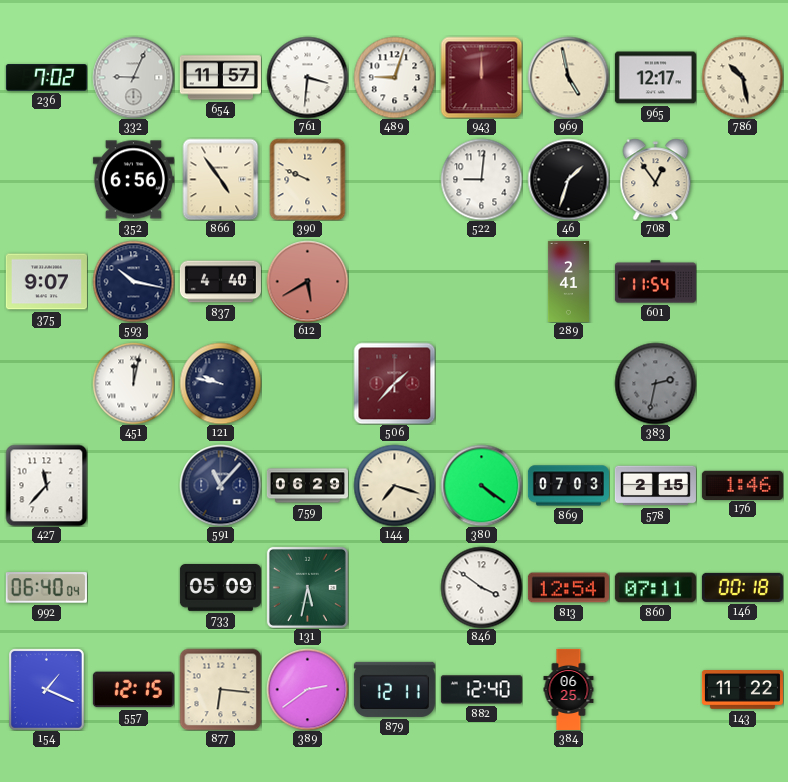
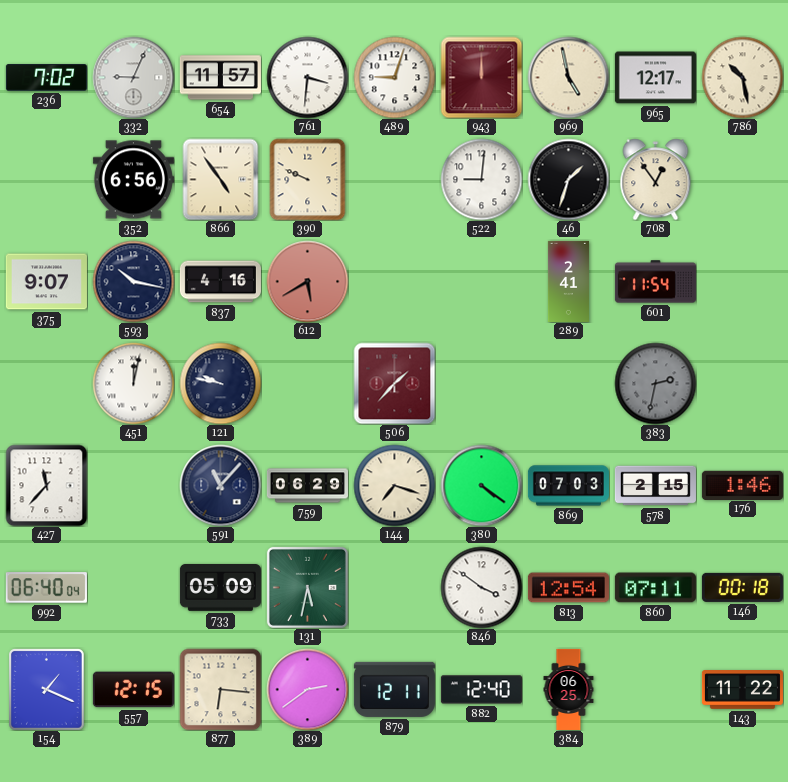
837: 4:40 -> 4:16 (220, 282)
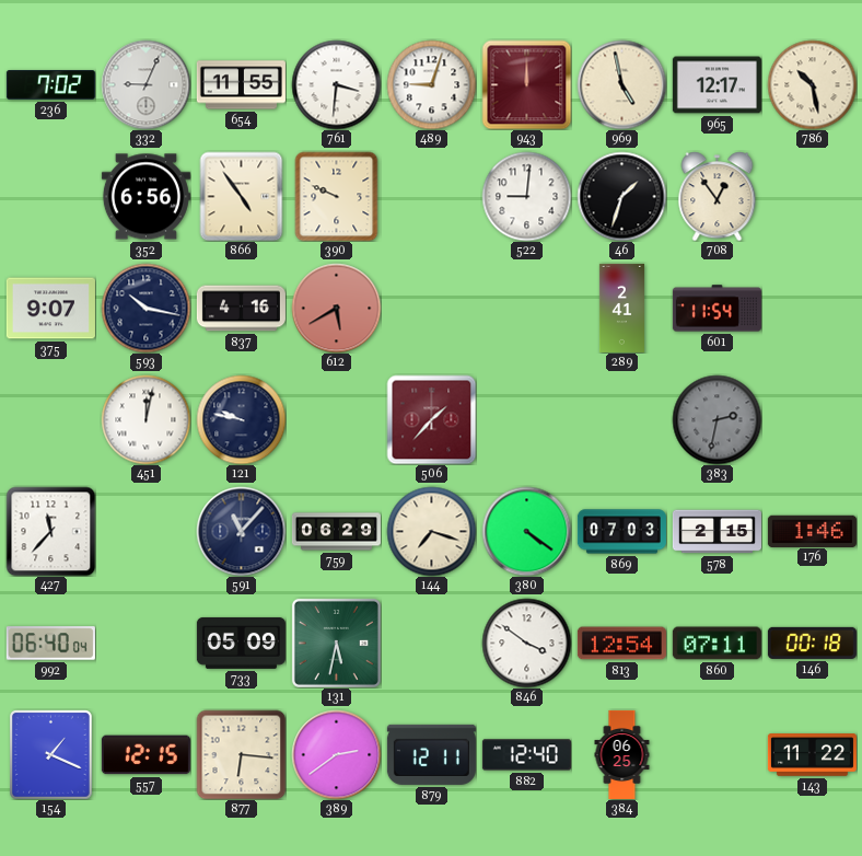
654: 11:57 -> 11:55 (241, 85)
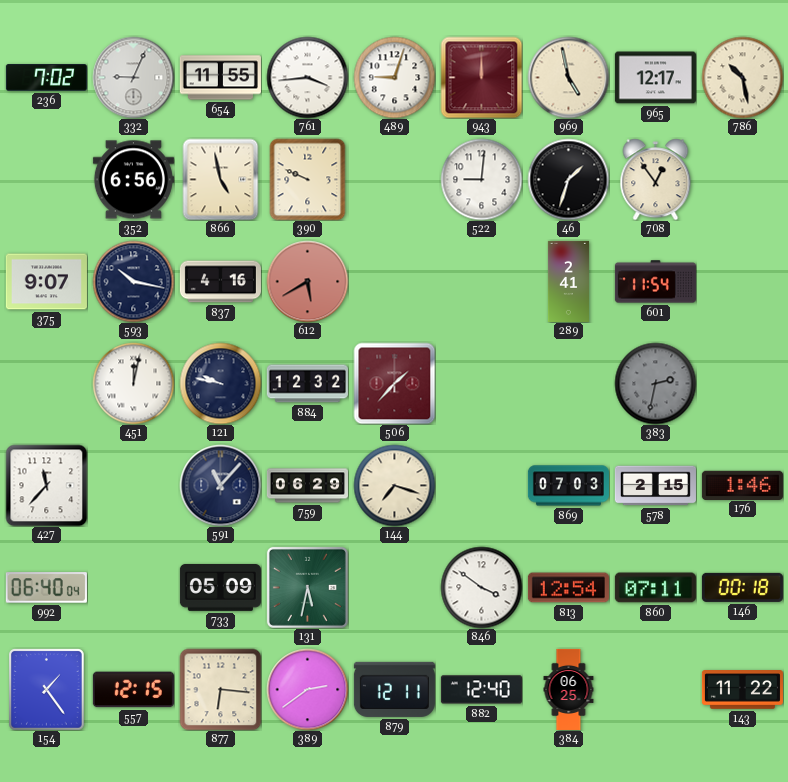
761: 3:31 -> 3:44 (307, 77)
866: 4:54 -> 4:58 (221, 179)
884: none -> 12:32 (307, 384)
380: 4:21 -> none (526, 531)
154: 1:19 -> 1:24 (47, 690)
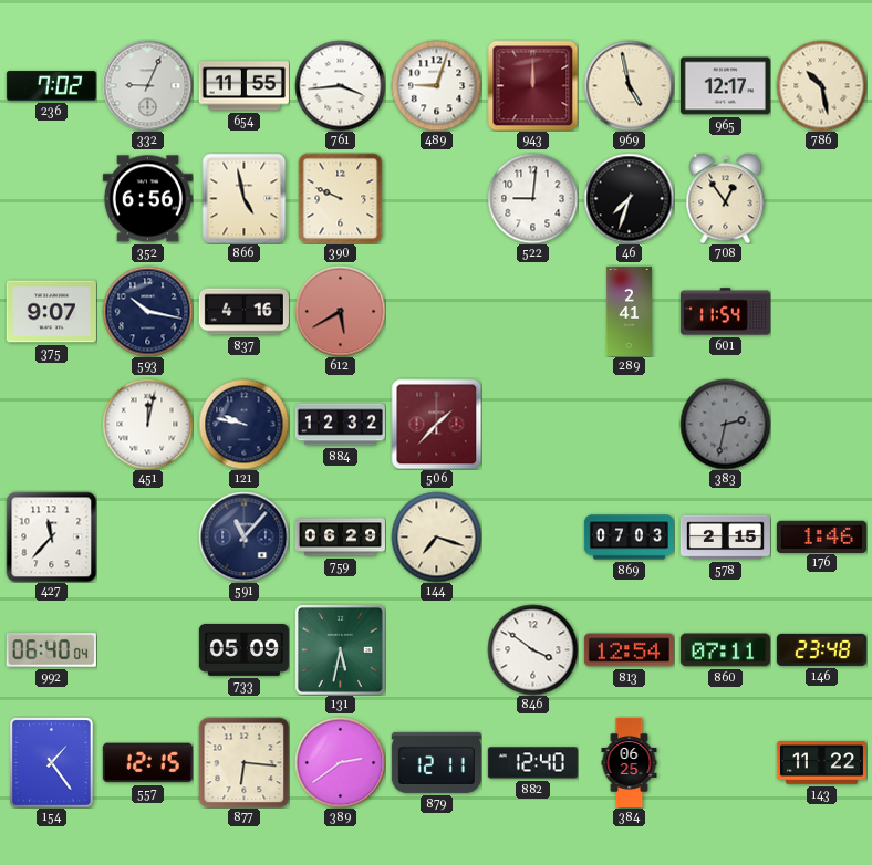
46: 1:33 -> 7:33 (629, 198)
146: 00:18 -> 23:48 (821, 649)
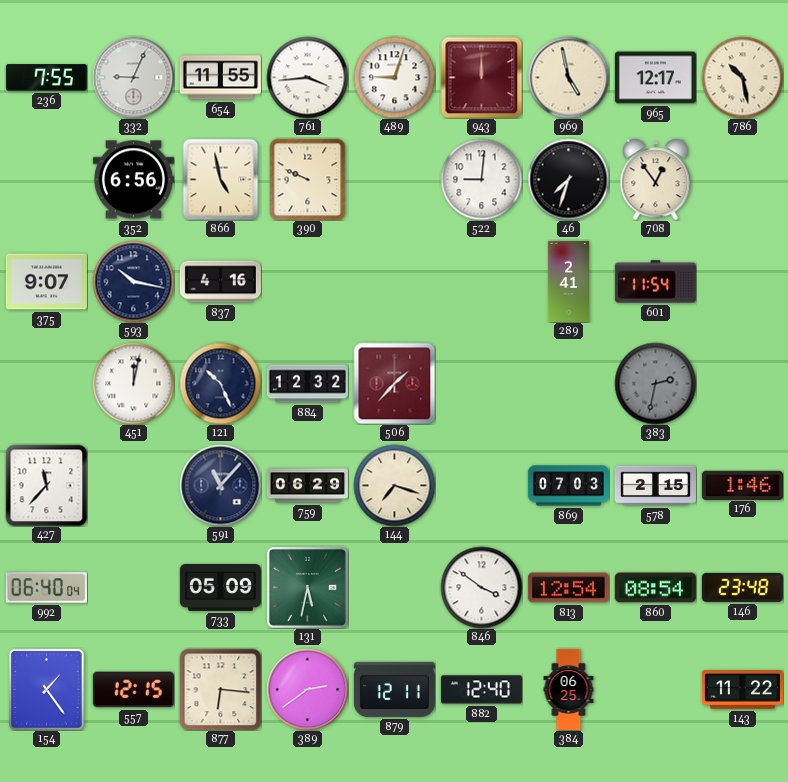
236: 7:02 -> 7:55 (46, 78)
612: 5:40 -> none (340, 311)
121: 9:47 -> 10:26 (220, 383)
860: 07:11 -> 08:54 (655, 588)
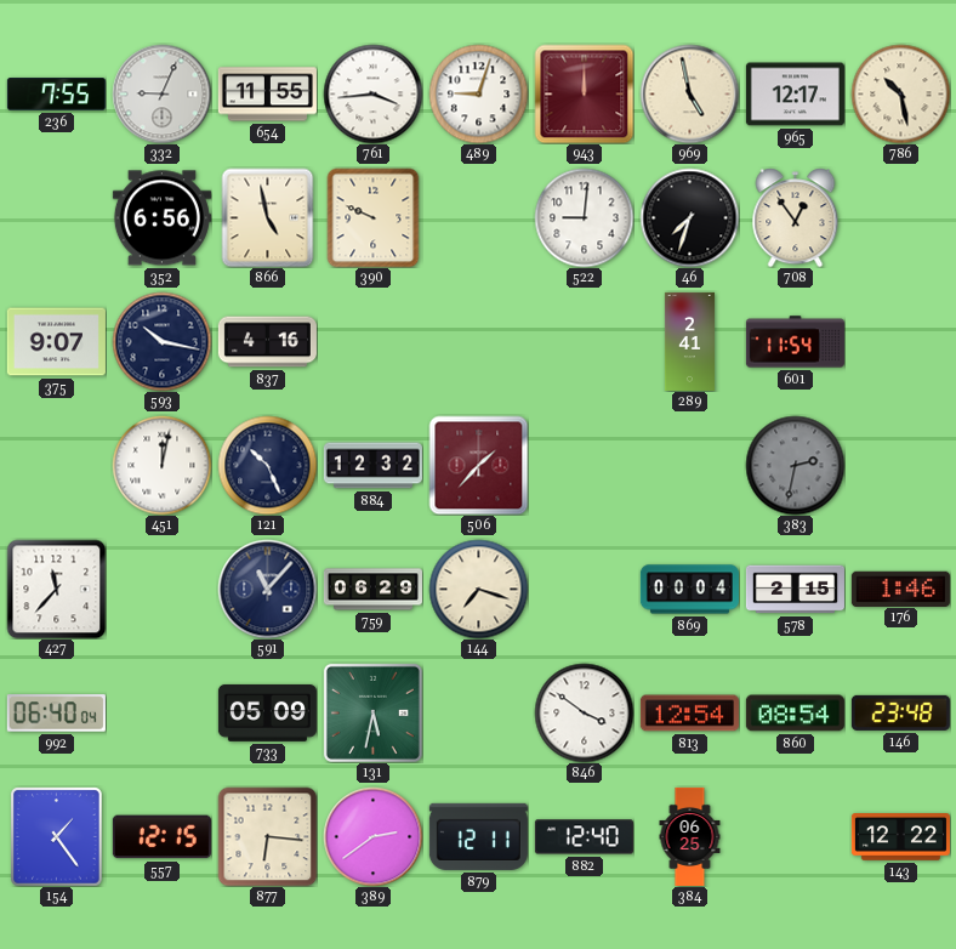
869: 07:03 -> 00:04 (689, 590)
143: 11:22 -> 12:22 (900, 837)
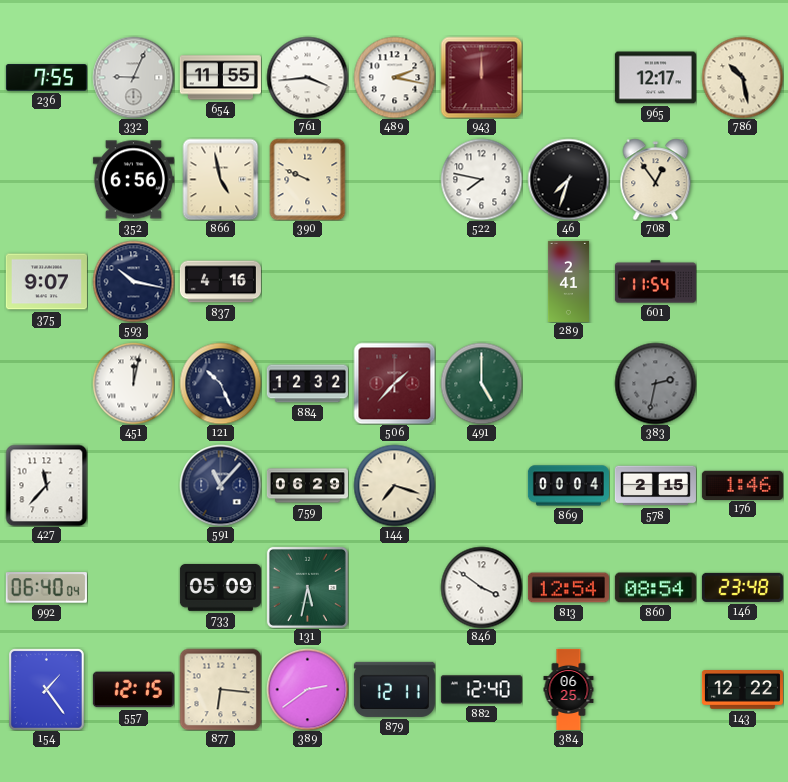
489: 9:03 -> 2:17 (394, 77)
969: 4:58 -> none (689, 93)
522: 9:01 -> 7:47 (481, 179)
491: none -> 5:00 (481, 383)
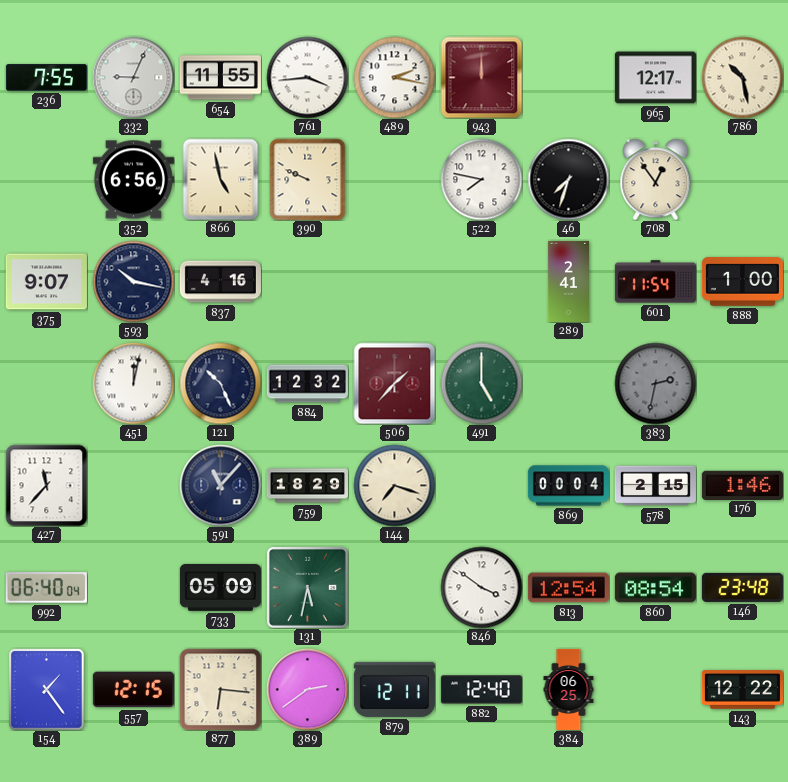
888: none -> 1:00 (742, 282)
759: 06:29 -> 18:29 (307, 486)
